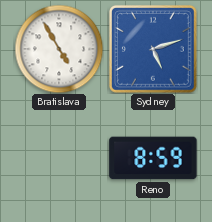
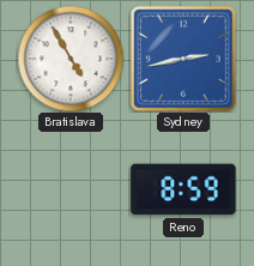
Sydney: 5:12 -> 2:43 (183, 59)
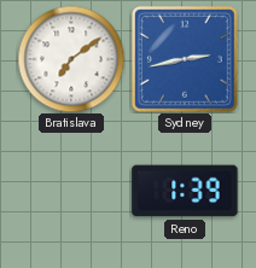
Bratislava: 4:55 -> 7:09 (71, 59)
Reno: 8:59 -> 1:39 (185, 191)
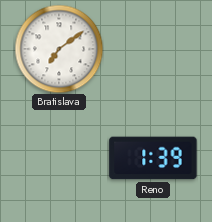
Sydney: 2:43 -> none (185, 59)
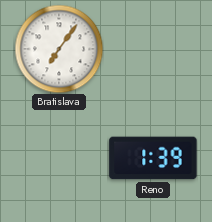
Bratislava: 7:09 -> 7:06 (59, 49)
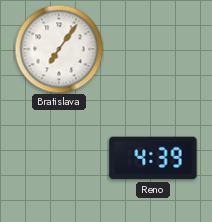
Reno: 1:39 -> 4:39 (153, 158)
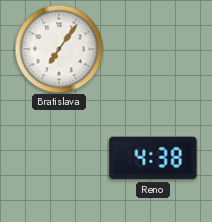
Reno: 4:39 -> 4:38 (153, 158)
